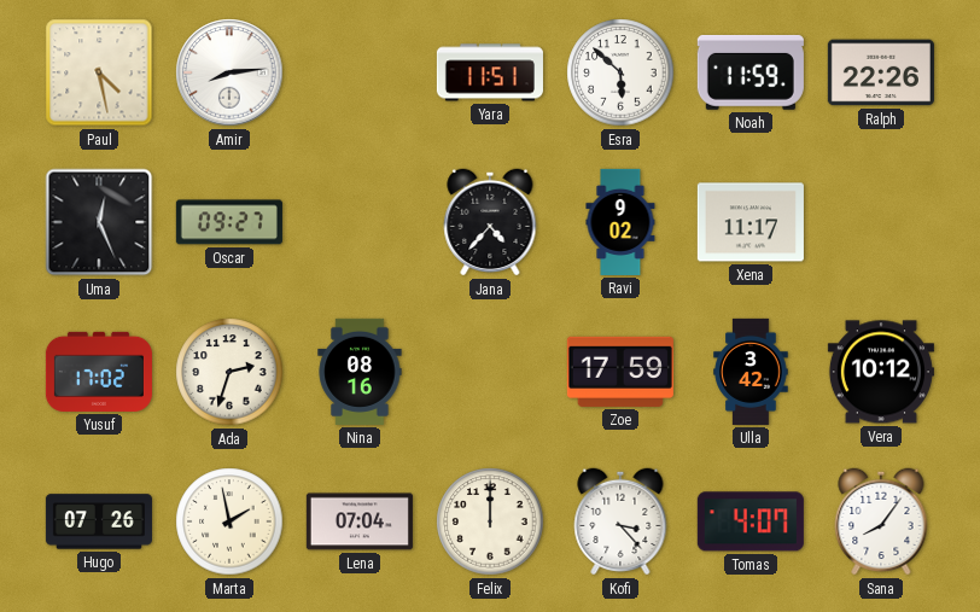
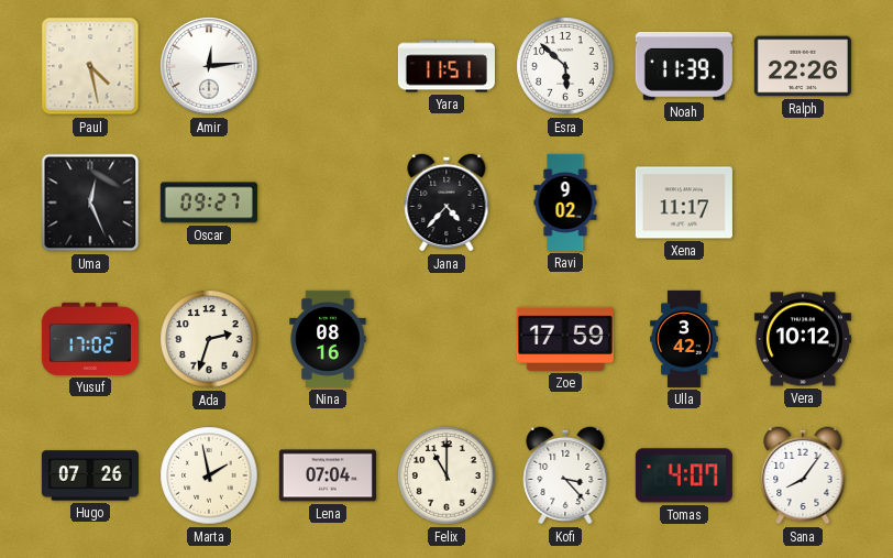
Amir: 8:14 -> 12:14 (209, 66)
Noah: 11:59 -> 11:39 (684, 66)
Felix: 12:00 -> 11:00 (446, 475)
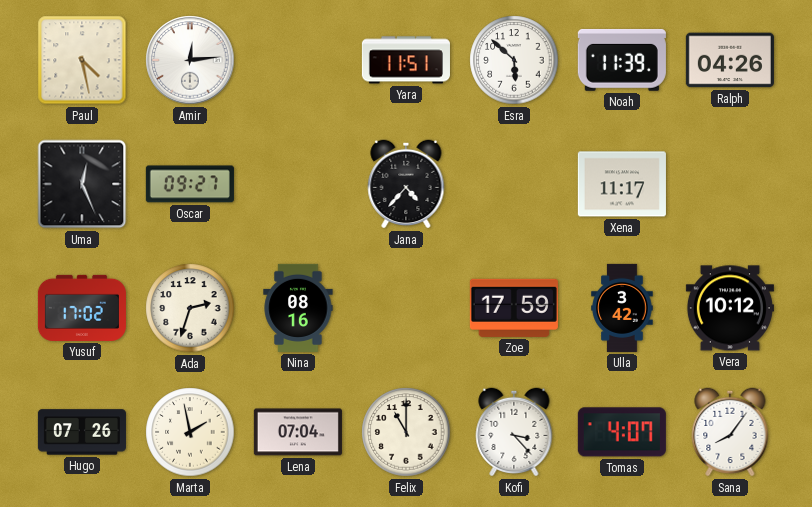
Ralph: 22:26 -> 04:26 (730, 60)
Ravi: 9:02 -> none (565, 203)
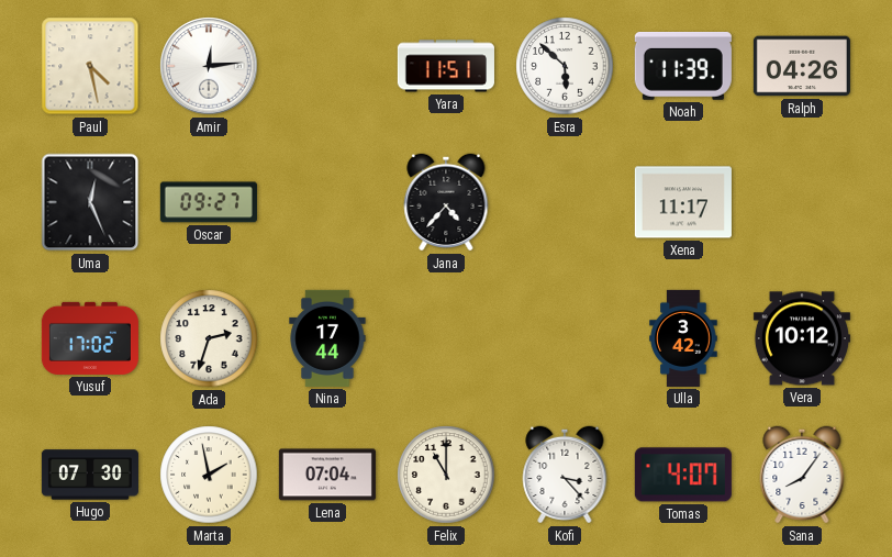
Nina: 08:16 -> 17:44 (327, 338)
Zoe: 17:59 -> none (514, 308)
Hugo: 07:26 -> 07:30 (90, 475)
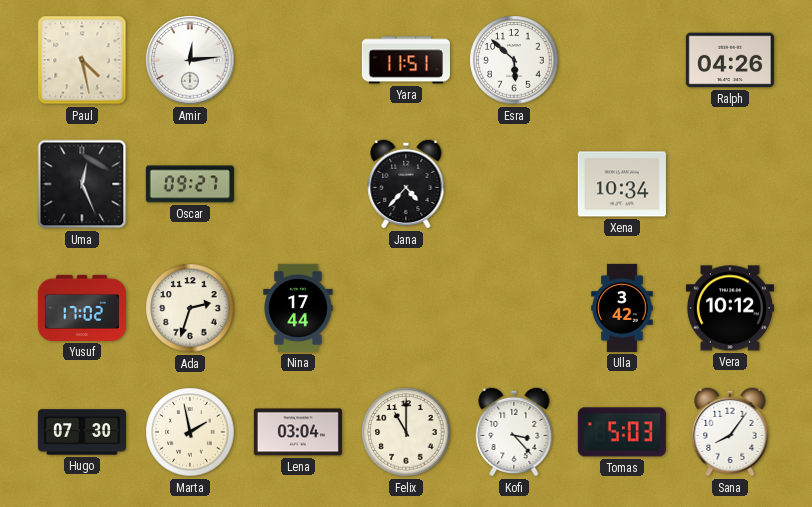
Noah: 11:39 -> none (683, 66)
Xena: 11:17 -> 10:34 (622, 184)
Lena: 07:04 -> 03:04 (298, 432)
Tomas: 4:07 -> 5:03 (622, 432)
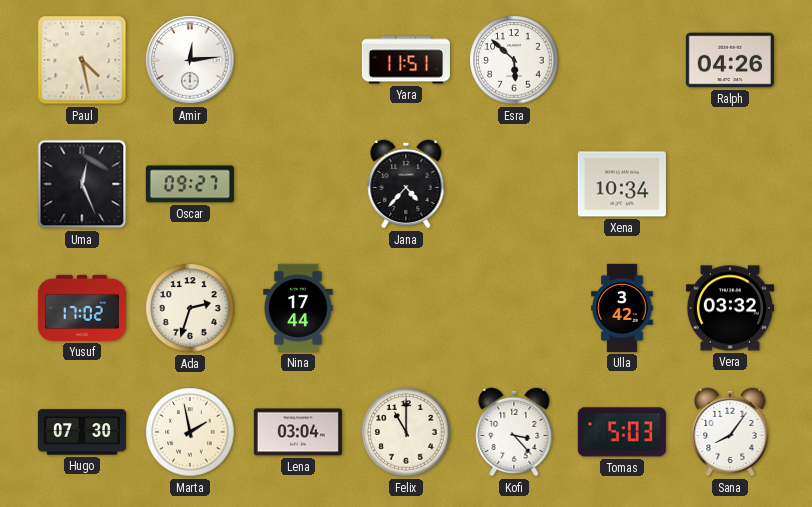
Vera: 10:12 -> 03:32 (730, 308)
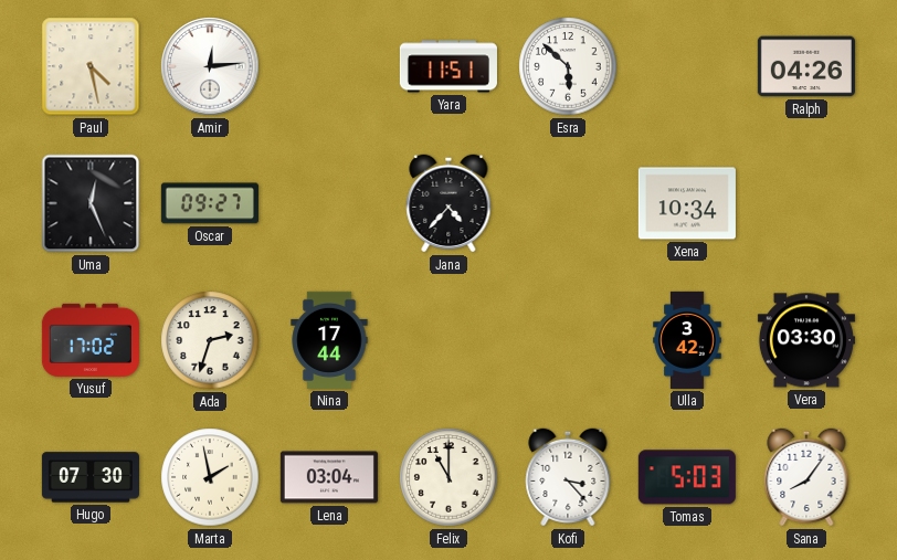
Vera: 03:32 -> 03:30 (806, 340)
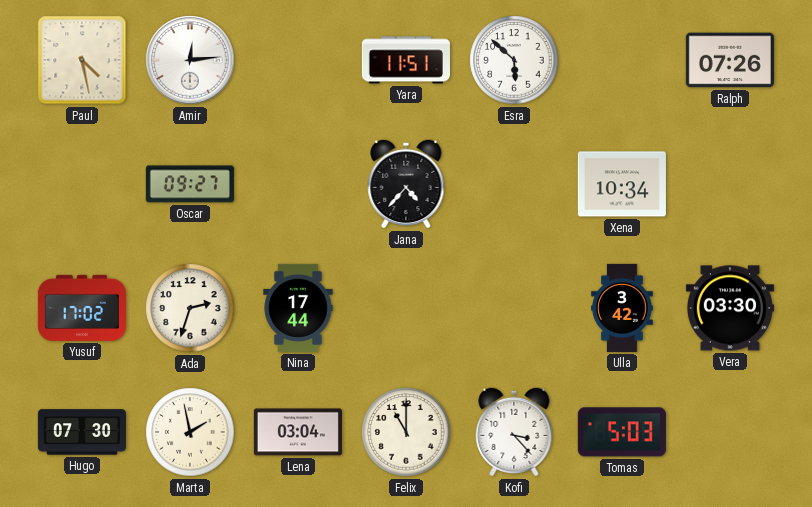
Ralph: 04:26 -> 07:26 (730, 60)
Uma: 12:26 -> none (91, 203)
Sana: 8:06 -> none (806, 477)
